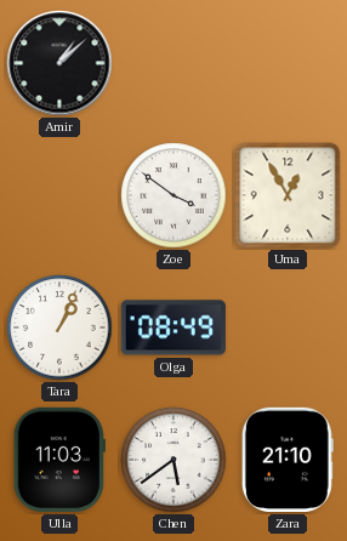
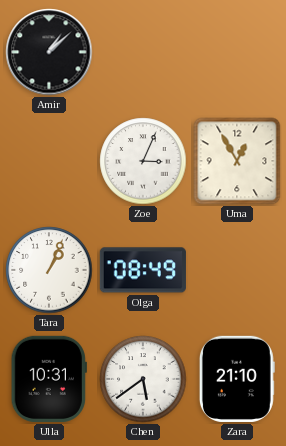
Zoe: 3:51 -> 3:04 (143, 161)
Ulla: 11:03 -> 10:31 (49, 379)
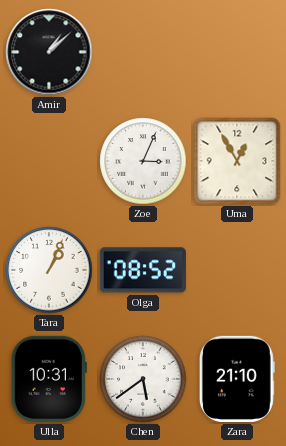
Olga: 08:49 -> 08:52 (143, 270)
